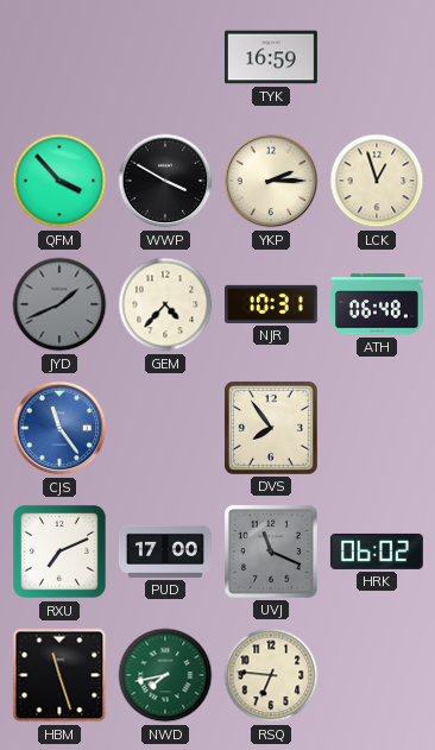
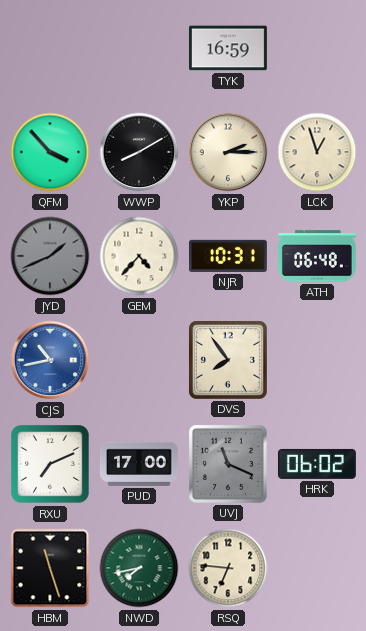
WWP: 3:50 -> 8:10 (139, 152)
CJS: 11:24 -> 10:43 (50, 360)
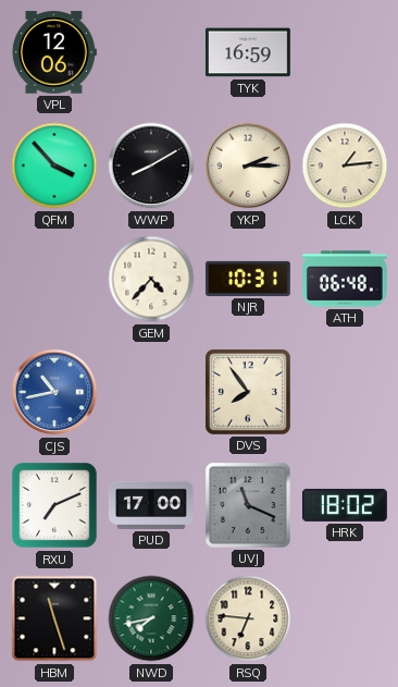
VPL: none -> 12:06 (53, 52)
LCK: 12:57 -> 1:14 (345, 165)
JYD: 1:41 -> none (50, 256)
HRK: 06:02 -> 18:02 (345, 505)
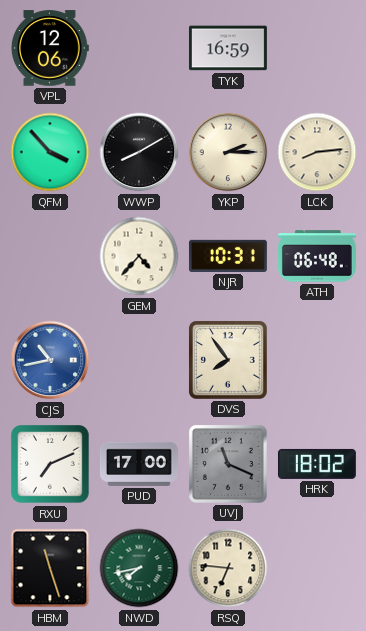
LCK: 1:14 -> 8:14 (317, 152)
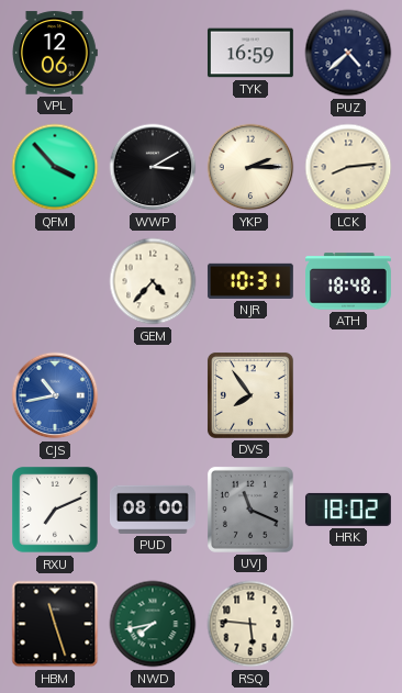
PUZ: none -> 4:38 (348, 53)
WWP: 8:10 -> 3:10 (153, 167)
ATH: 06:48 -> 18:48 (349, 281)
PUD: 17:00 -> 08:00 (153, 510)
RSQ: 6:46 -> 5:46 (250, 624)
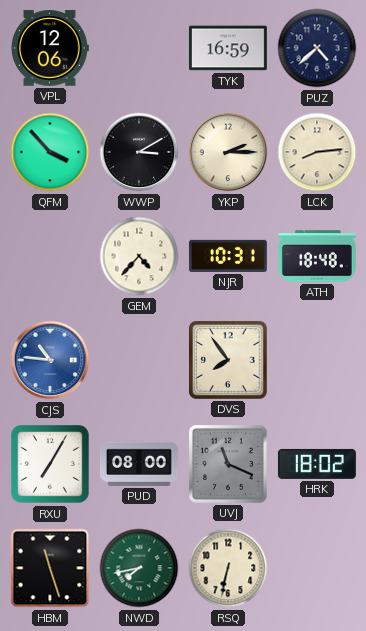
CJS: 10:43 -> 10:46 (50, 360)
RXU: 7:11 -> 7:05 (50, 464)
RSQ: 5:46 -> 6:32 (228, 568)
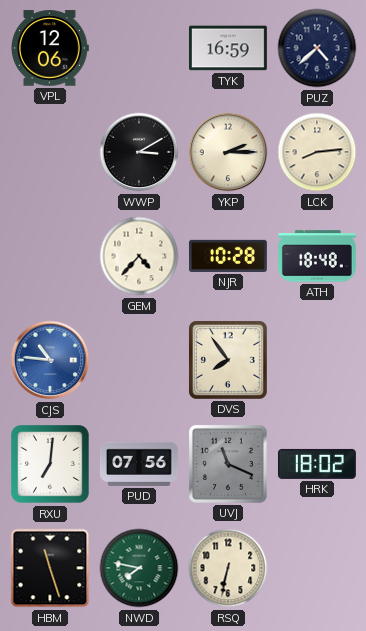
QFM: 3:53 -> none (50, 152)
NJR: 10:31 -> 10:28 (228, 256)
RXU: 7:05 -> 7:01 (50, 464)
PUD: 08:00 -> 07:56 (139, 464)
NWD: 7:43 -> 7:47 (139, 568)
